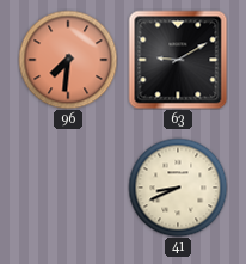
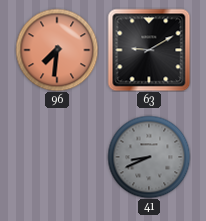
41 dial: cream -> grey (149, 157)
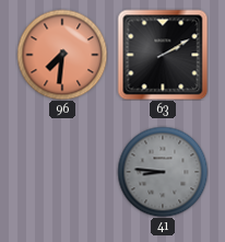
63: 9:10 -> 2:10 (163, 55)
41: 8:41 -> 8:46 (163, 172)
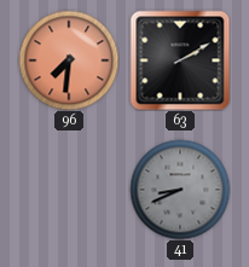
41: 8:46 -> 8:41 (180, 190)
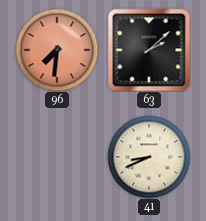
63: 2:10 -> 2:08 (149, 50)
41 dial: grey -> cream (149, 157)
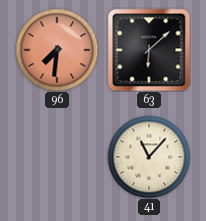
63: 2:08 -> 6:08 (149, 50)
41: 8:41 -> 11:07 (149, 157)
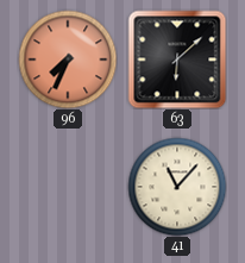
96: 7:31 -> 7:34 (68, 60)
